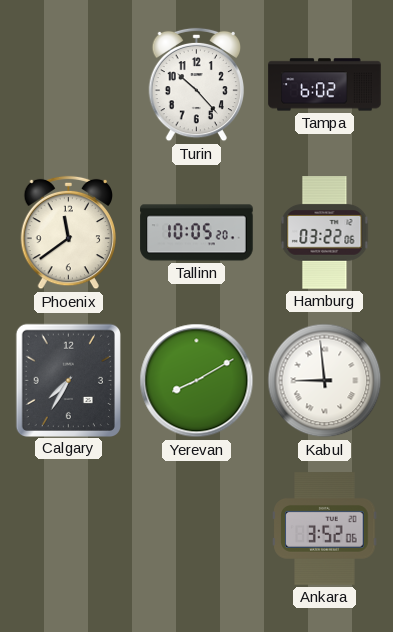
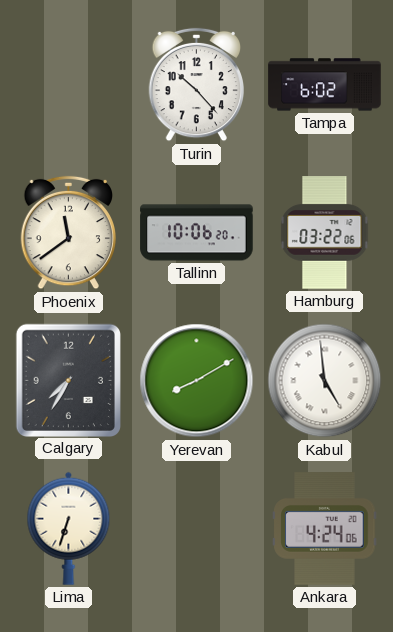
Tallinn: 10:05 -> 10:06 (197, 233)
Kabul: 8:59 -> 4:59 (325, 381)
Lima: none -> 6:33 (69, 528)
Ankara: 3:52 -> 4:24 (325, 529)
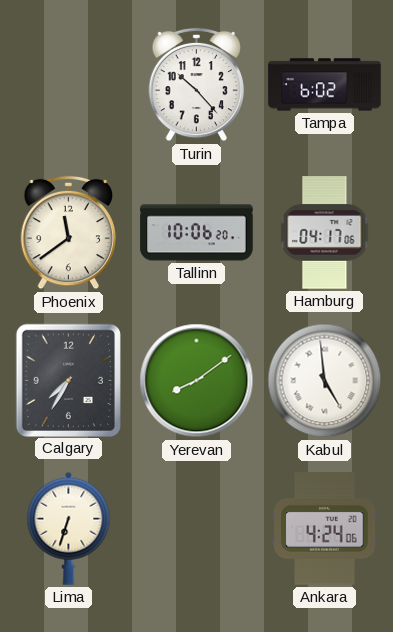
Hamburg: 03:22 -> 04:17 (325, 233)
Yerevan: 8:10 -> 8:09 (197, 381)
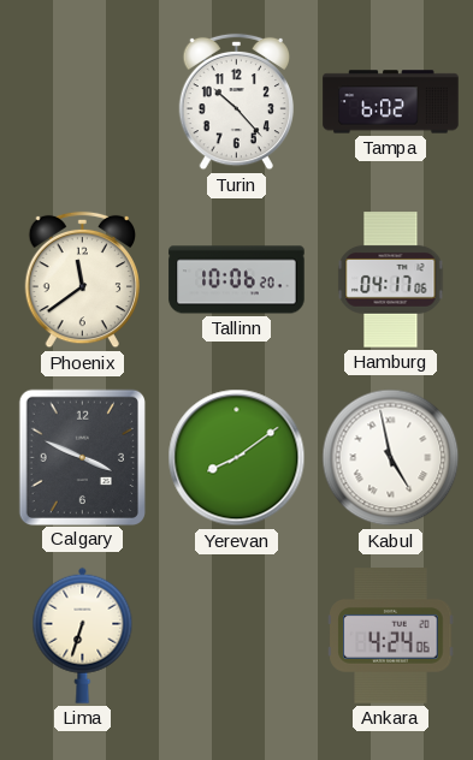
Calgary: 7:35 -> 3:49 (82, 457)
Kabul: 4:59 -> 4:58 (391, 458)
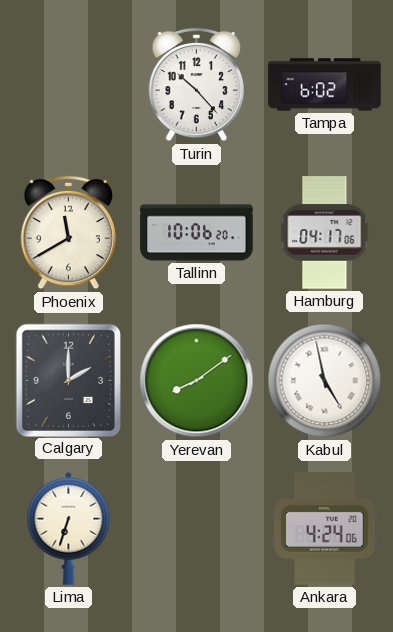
Phoenix: 11:39 -> 11:40 (68, 233)
Calgary: 3:49 -> 2:00 (68, 380)
